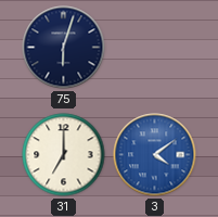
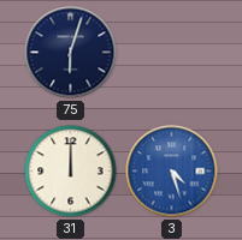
31: 7:00 -> 12:00 (71, 172)
3: 4:09 -> 4:27 (172, 172)
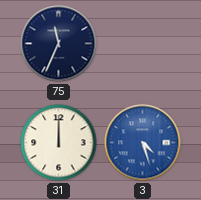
75: 6:03 -> 11:34 (59, 44)
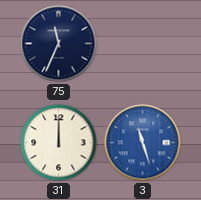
3: 4:27 -> 11:27 (143, 143)
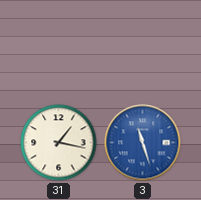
75: 11:34 -> none (59, 44)
31: 12:00 -> 1:17 (59, 143)
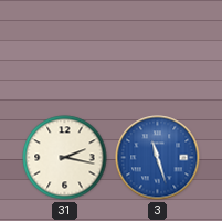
31: 1:17 -> 2:17 (65, 158)
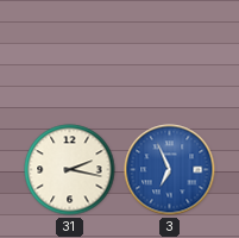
3: 11:27 -> 6:56 (170, 170)
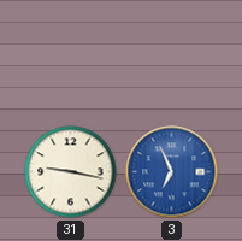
31: 2:17 -> 9:17 (71, 172)
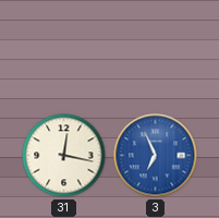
31: 9:17 -> 12:17 (64, 156)
